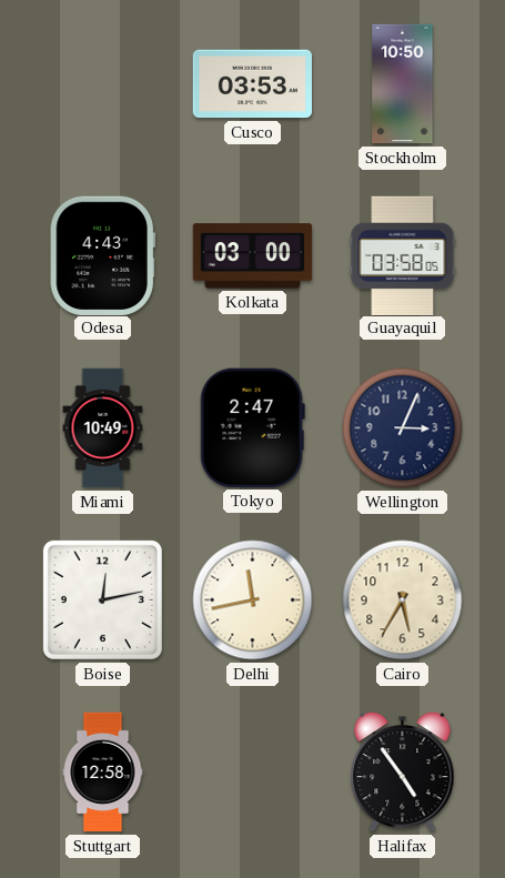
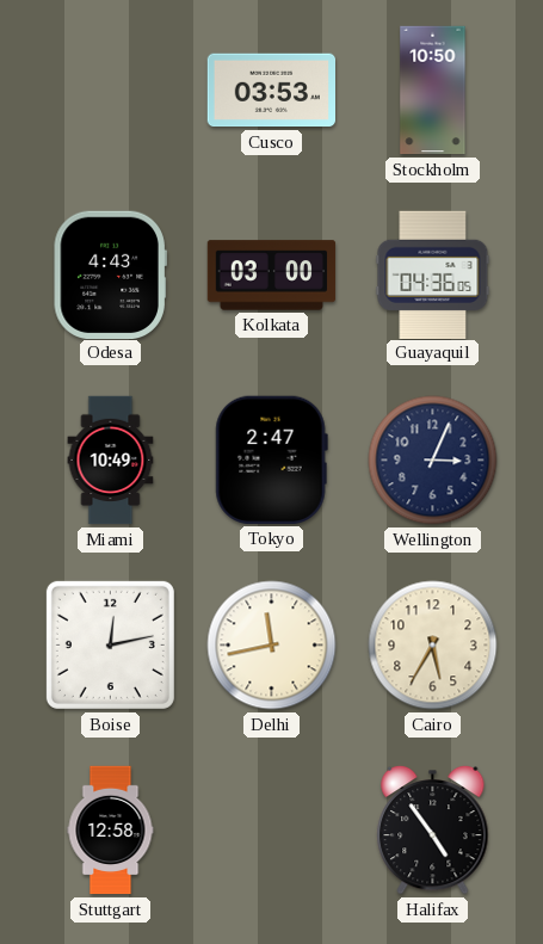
Guayaquil: 03:58 -> 04:36 (433, 274)
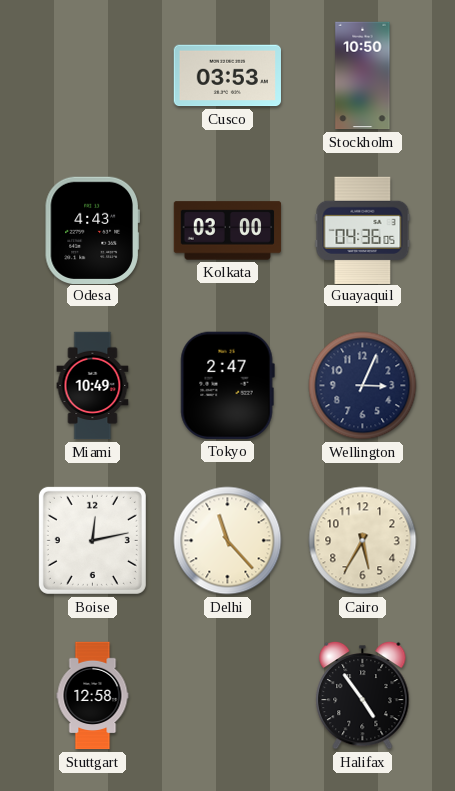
Delhi: 11:43 -> 11:23 (228, 541)
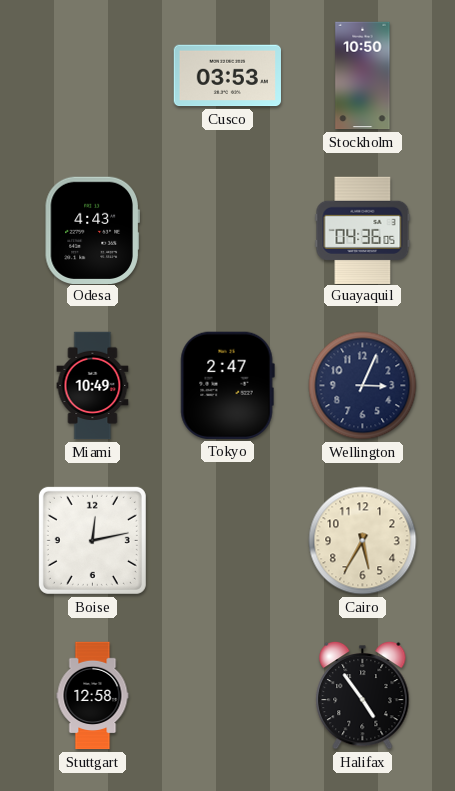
Kolkata: 03:00 -> none (228, 231)
Delhi: 11:23 -> none (228, 541)
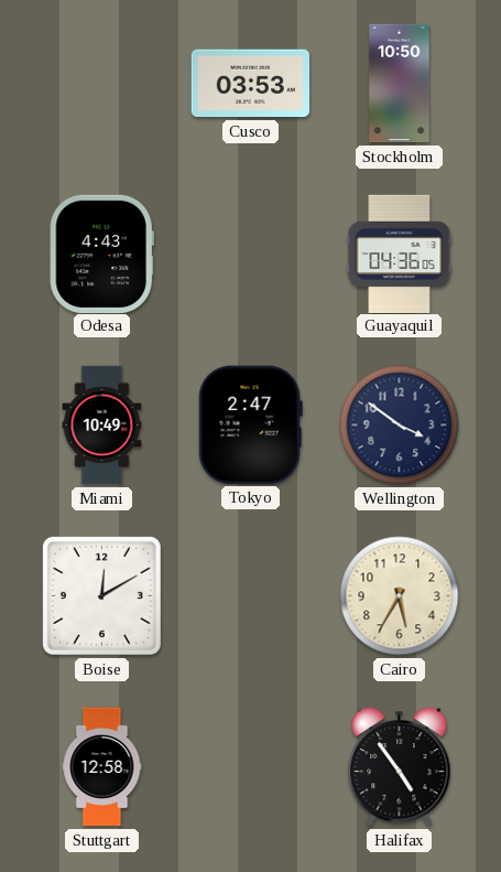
Wellington: 3:04 -> 3:51 (400, 426)
Boise: 12:13 -> 12:10 (101, 595)
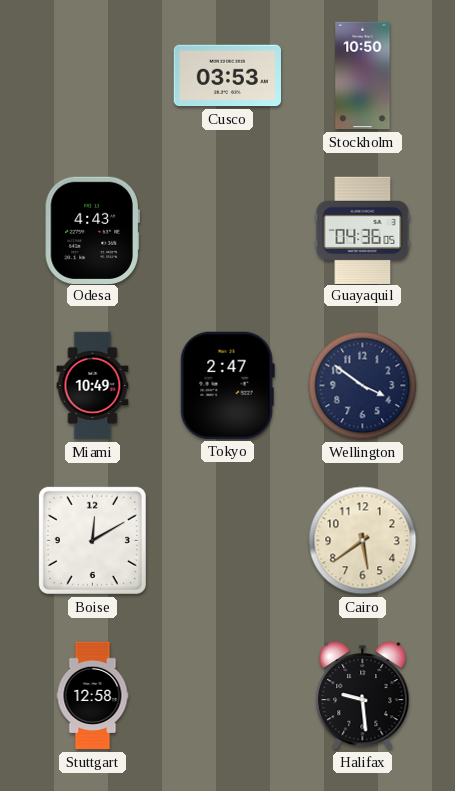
Cairo: 5:35 -> 5:39 (363, 541)
Halifax: 4:54 -> 9:29 (363, 695)
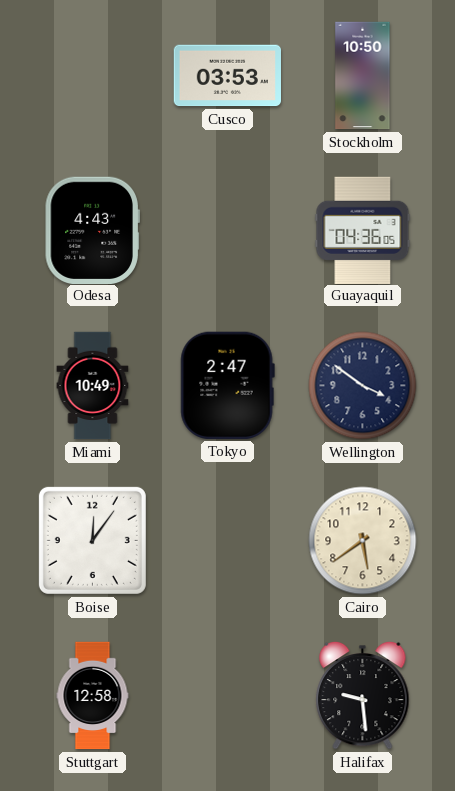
Boise: 12:10 -> 12:06 (92, 540)
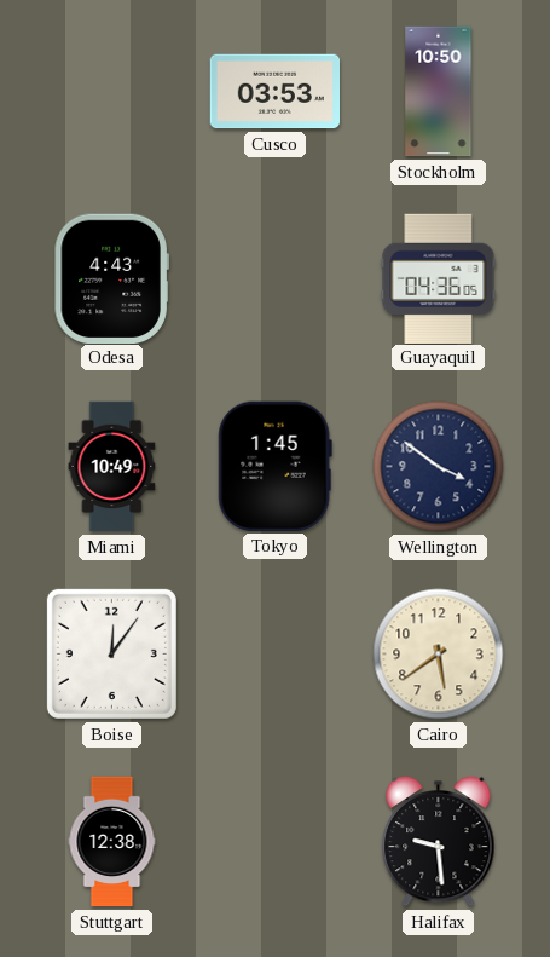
Tokyo: 2:47 -> 1:45 (274, 466)
Stuttgart: 12:58 -> 12:38 (112, 842)
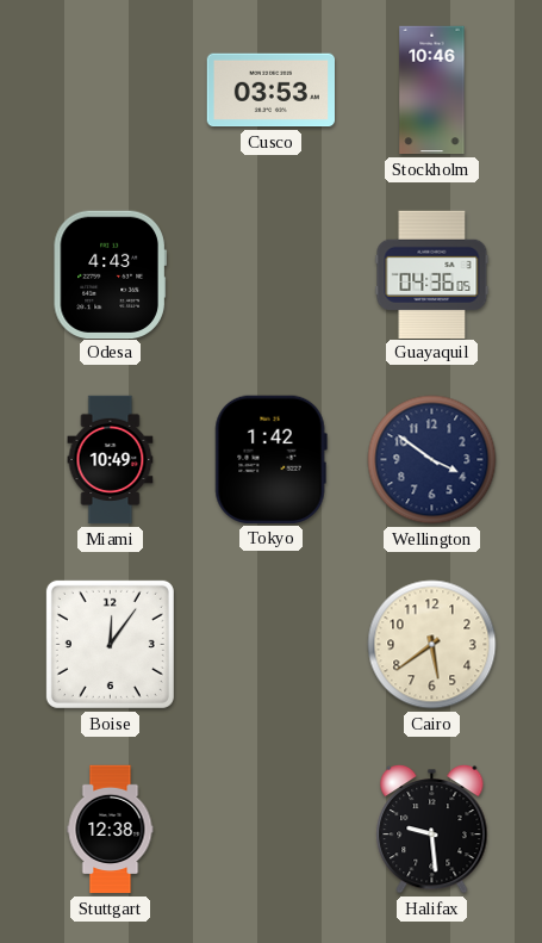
Stockholm: 10:50 -> 10:46 (432, 91)
Tokyo: 1:45 -> 1:42 (270, 459)
